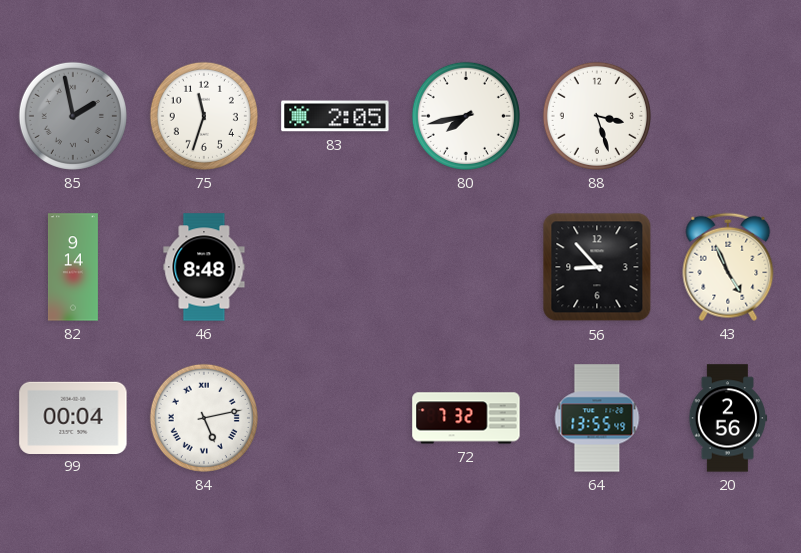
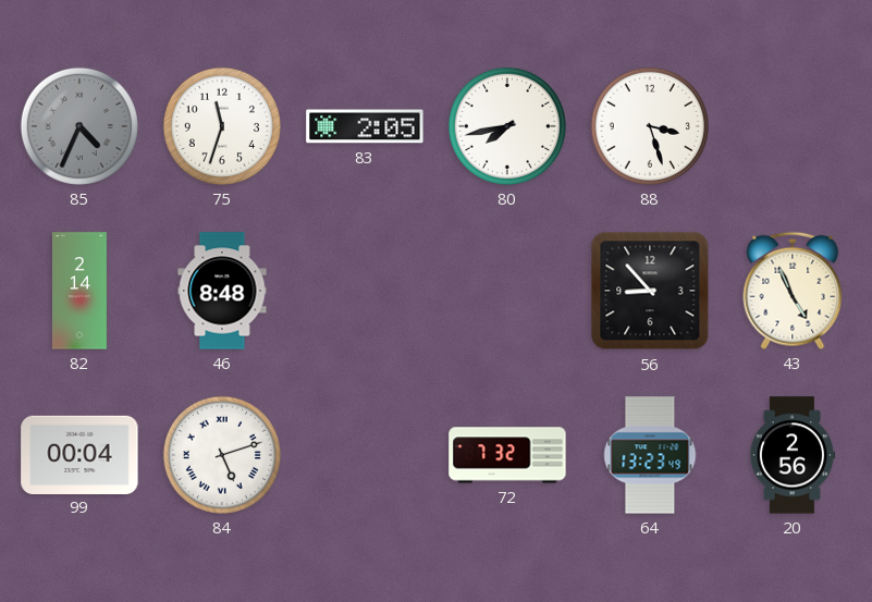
85: 1:58 -> 4:34 (79, 126)
82: 9:14 -> 2:14 (79, 291)
84: 5:13 -> 5:12 (222, 455)
64: 13:55 -> 13:23 (650, 455)
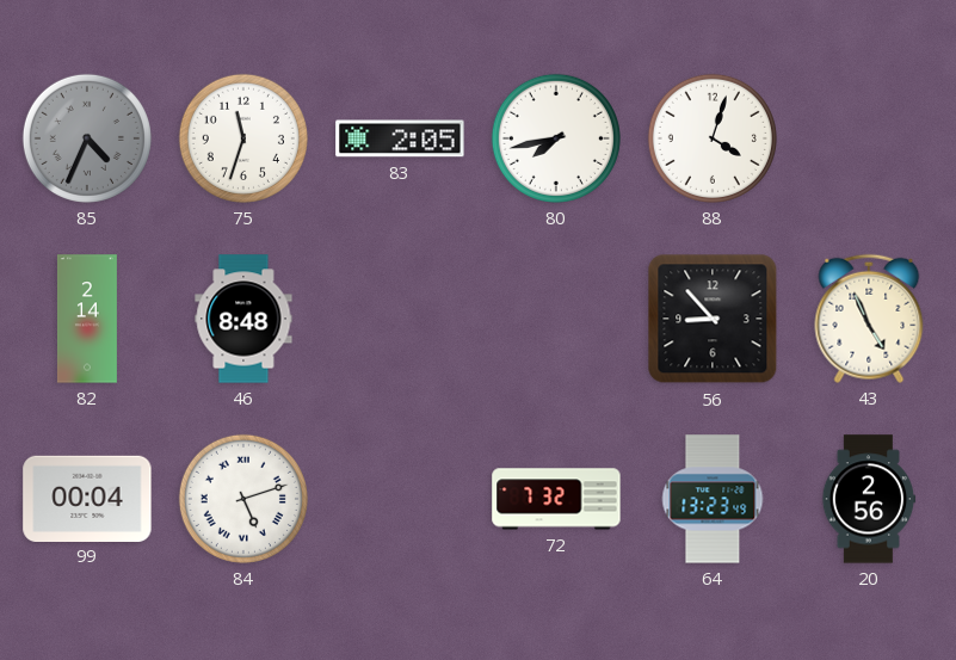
88: 3:27 -> 4:03 (713, 138)
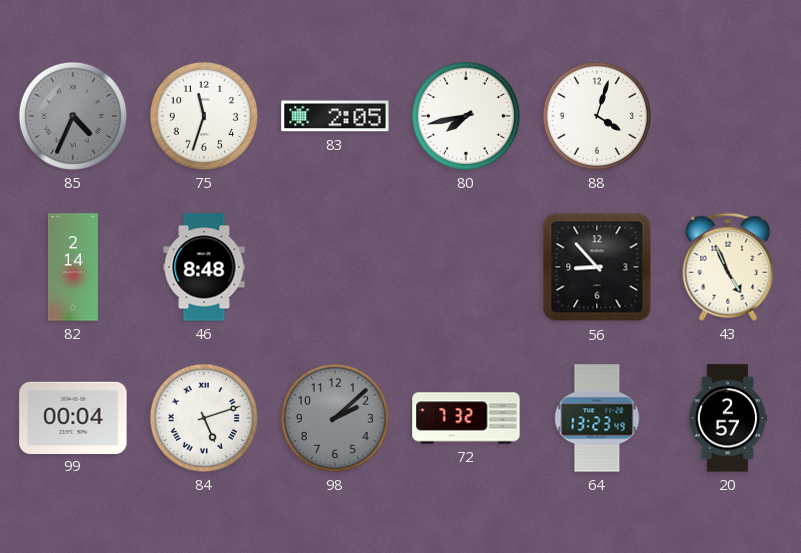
98: none -> 2:08 (335, 418)
20: 2:56 -> 2:57 (728, 418)
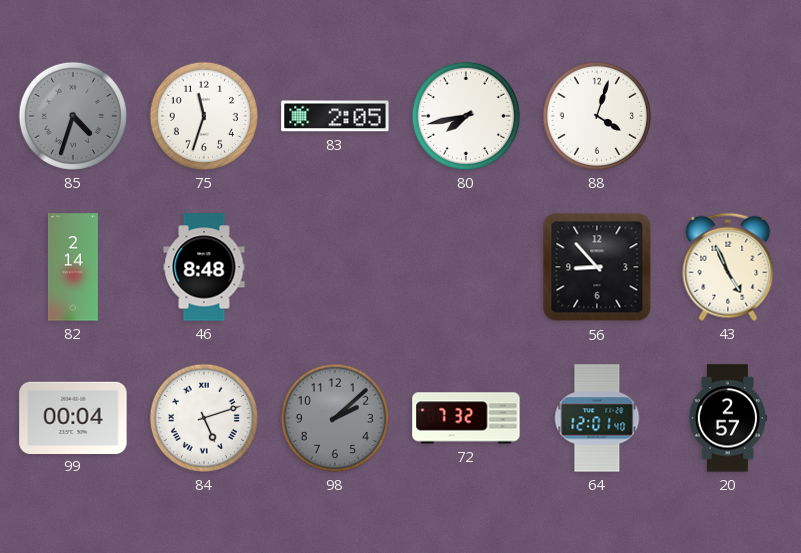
85: 4:34 -> 4:33 (73, 116)
64: 13:23 -> 12:01 (597, 418)
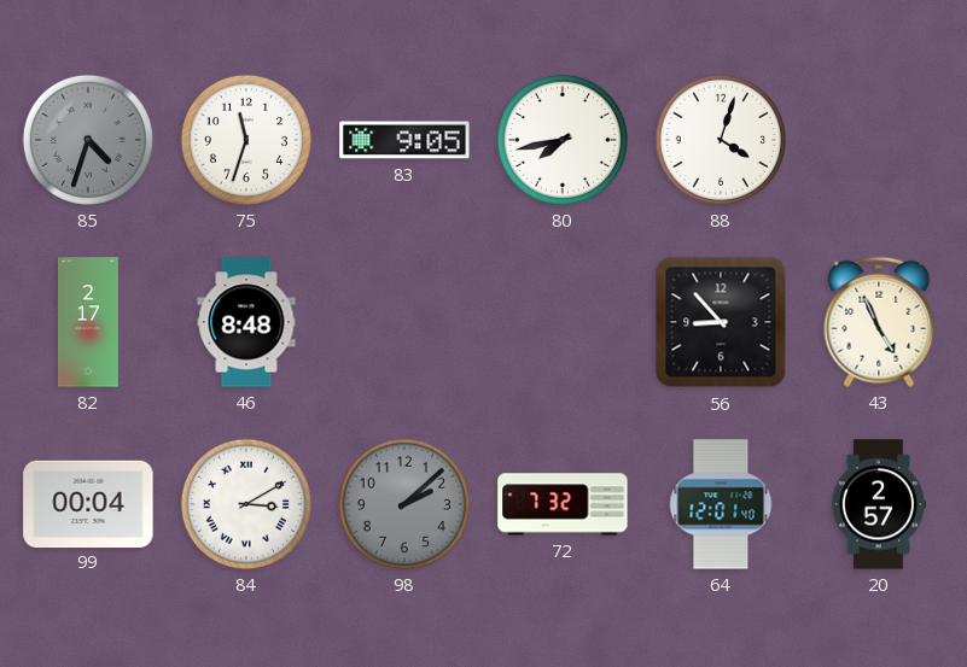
83: 2:05 -> 9:05 (404, 140)
82: 2:14 -> 2:17 (88, 322)
84: 5:12 -> 3:10 (246, 504)
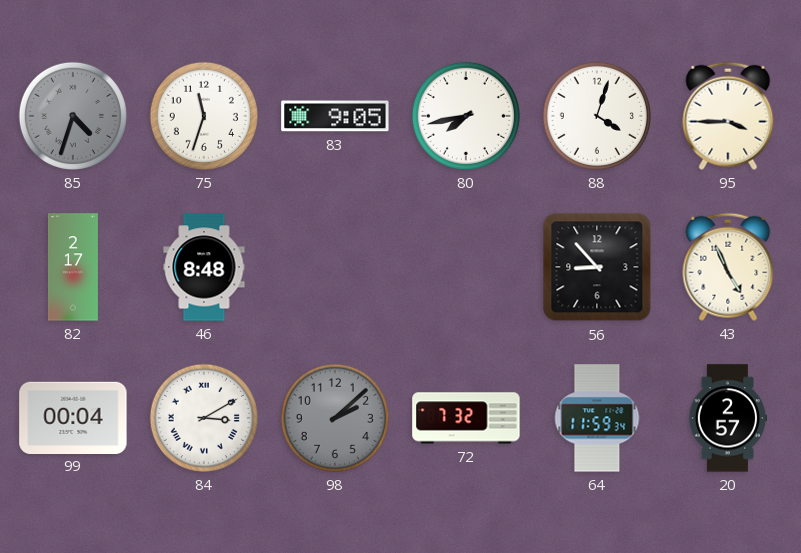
95: none -> 3:45 (728, 116)
64: 12:01 -> 11:59 (597, 418)
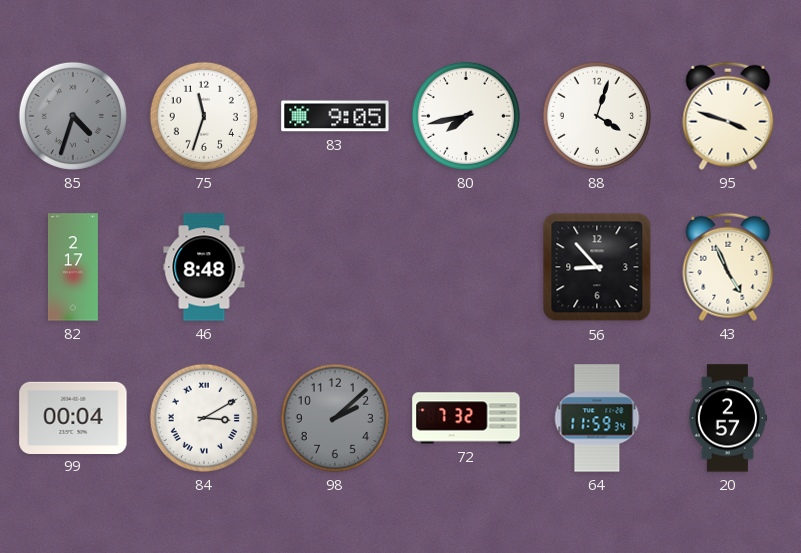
95: 3:45 -> 3:48 (728, 116)
